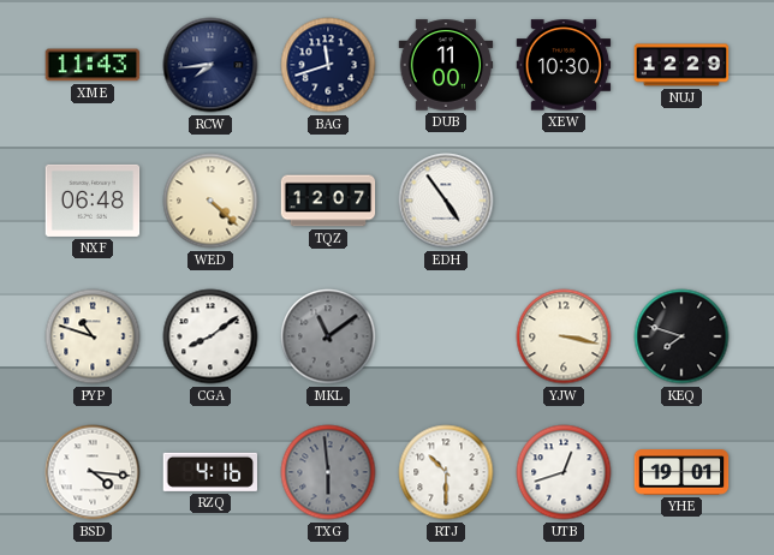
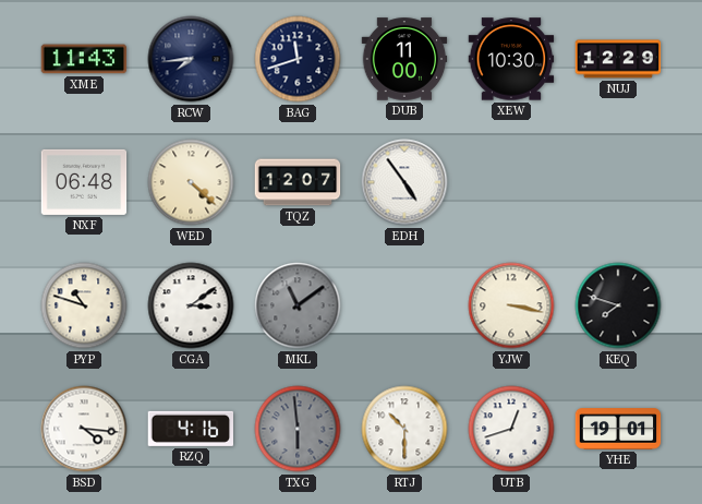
CGA: 8:09 -> 3:09 (191, 305)
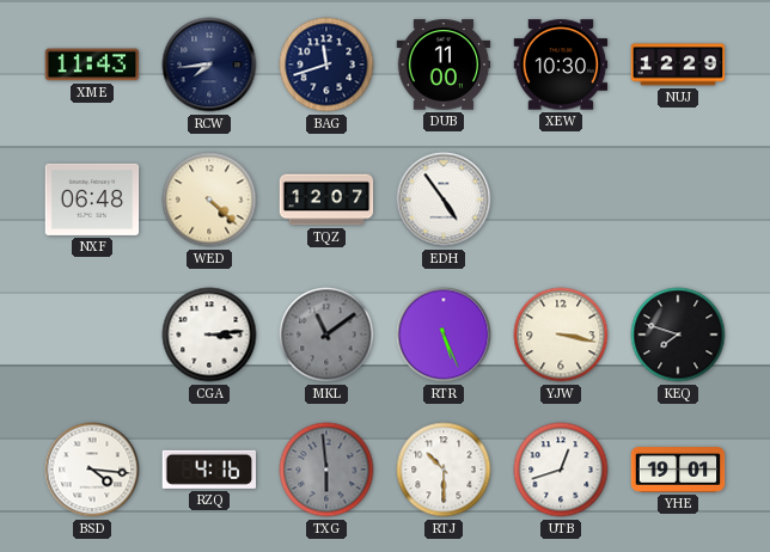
PYP: 10:48 -> none (84, 305)
CGA: 3:09 -> 3:14 (209, 335)
RTR: none -> 5:26 (444, 335)
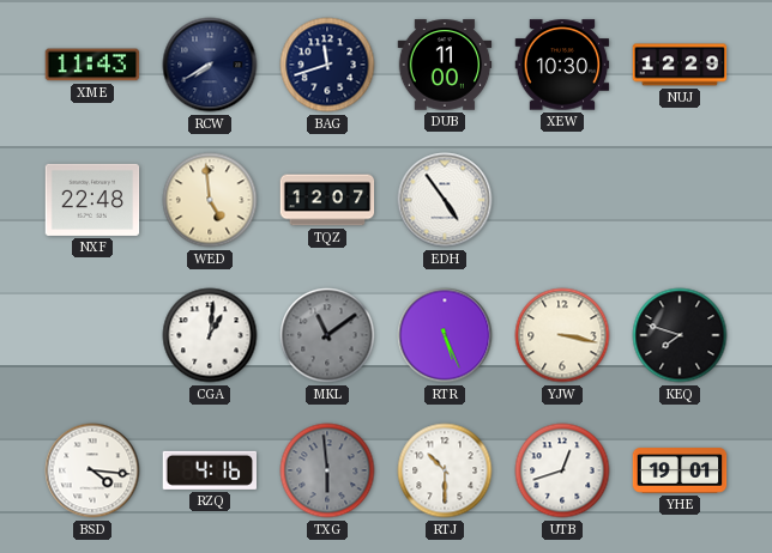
RCW: 7:44 -> 7:40 (210, 65)
NXF: 06:48 -> 22:48 (92, 200)
WED: 4:22 -> 4:59 (210, 200)
CGA: 3:14 -> 1:01 (210, 335)
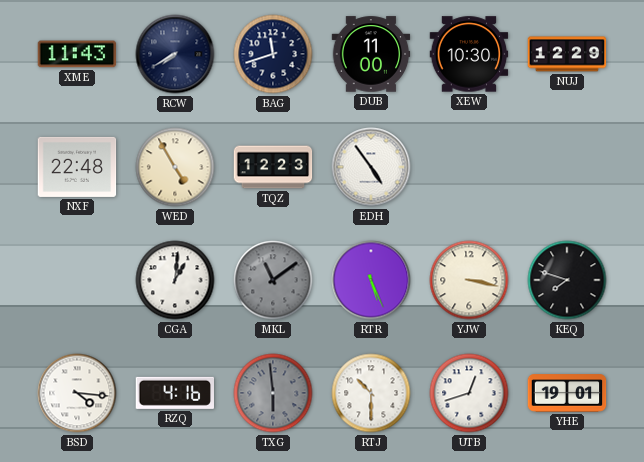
WED: 4:59 -> 4:55 (175, 167)
TQZ: 12:07 -> 12:23 (273, 167)
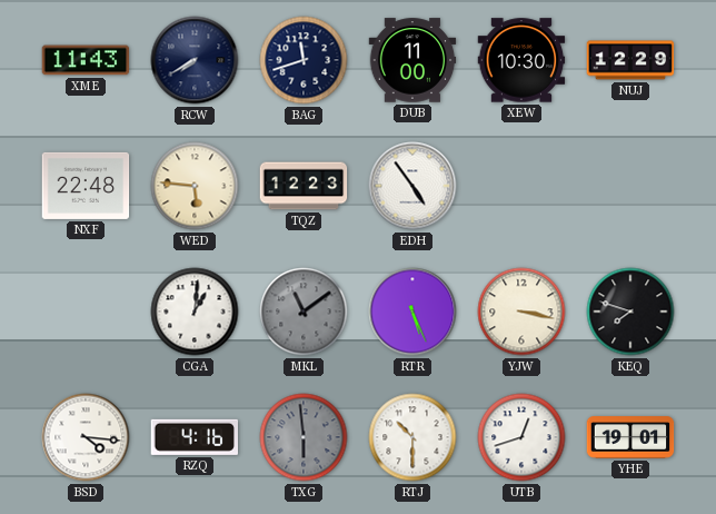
WED: 4:55 -> 5:46 (195, 186)
